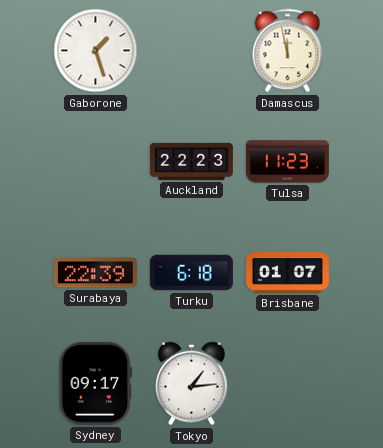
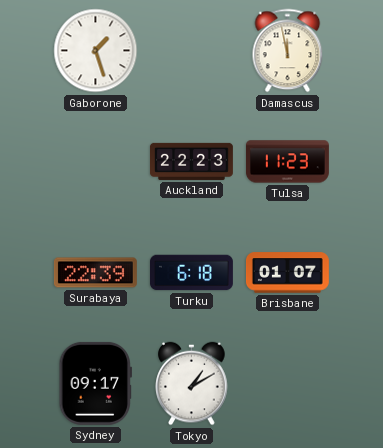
Tokyo: 1:14 -> 1:10 (192, 384)
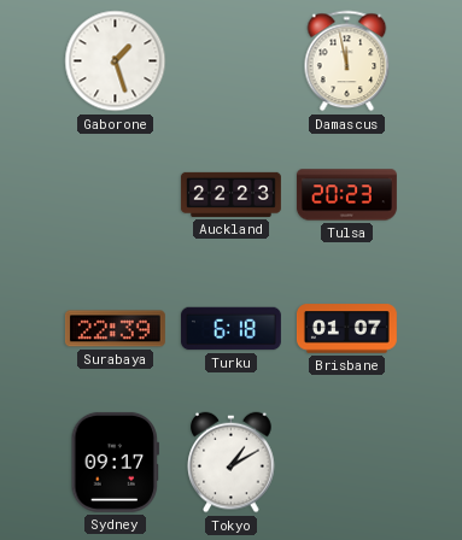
Tulsa: 11:23 -> 20:23 (346, 195)
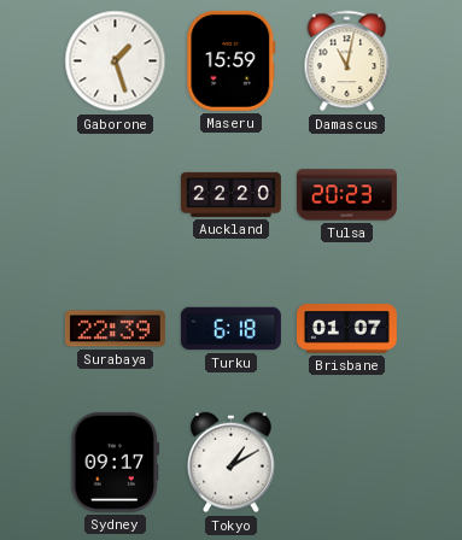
Maseru: none -> 15:59 (232, 60)
Damascus: 11:58 -> 11:02 (347, 61)
Auckland: 22:23 -> 22:20 (232, 194)
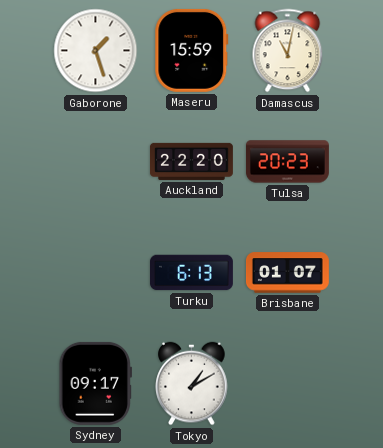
Surabaya: 22:39 -> none (115, 329)
Turku: 6:18 -> 6:13 (191, 273)
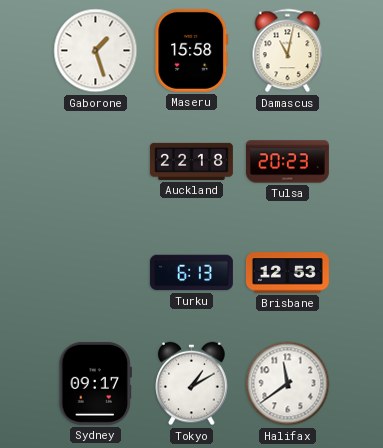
Maseru: 15:59 -> 15:58 (192, 50)
Auckland: 22:20 -> 22:18 (192, 161)
Brisbane: 01:07 -> 12:53 (287, 273)
Halifax: none -> 11:39 (288, 384)
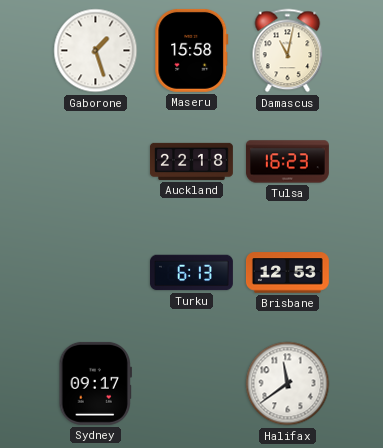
Tulsa: 20:23 -> 16:23 (287, 162)
Tokyo: 1:10 -> none (192, 384)
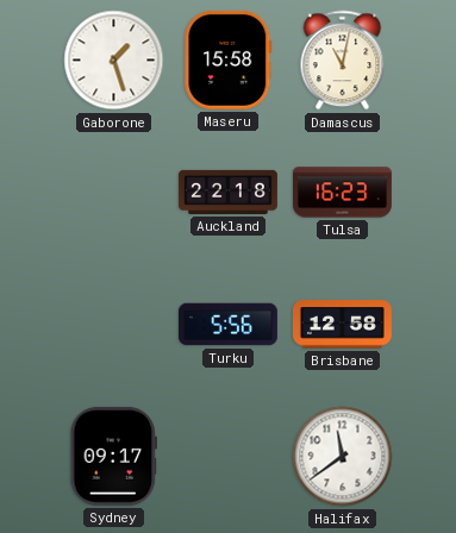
Turku: 6:13 -> 5:56 (227, 325)
Brisbane: 12:53 -> 12:58 (342, 325)
